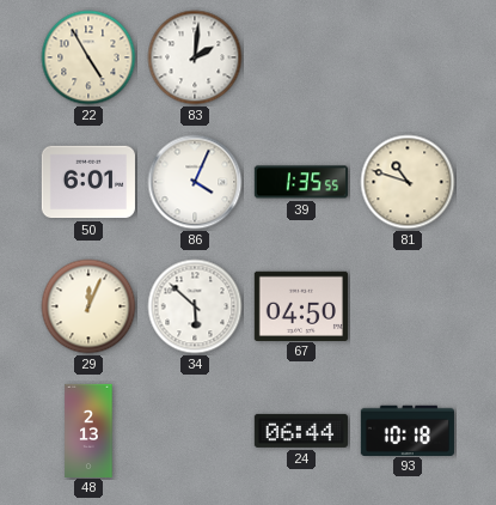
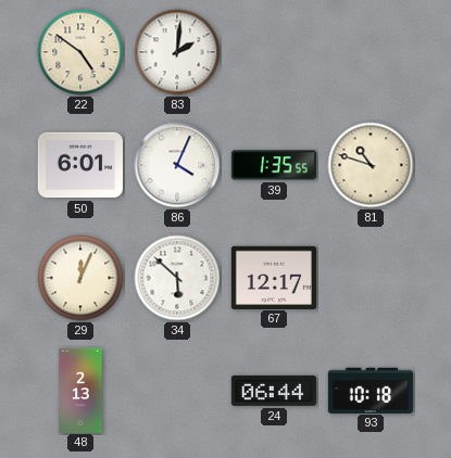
22: 4:55 -> 4:51 (80, 52)
67: 04:50 -> 12:17 (274, 277)
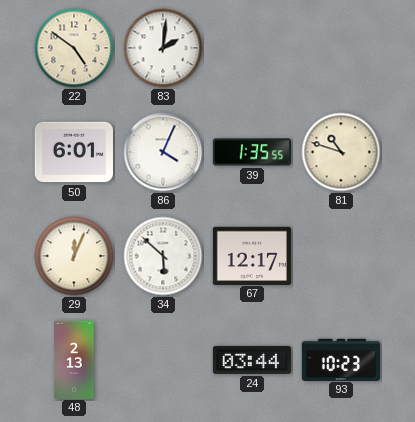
24: 06:44 -> 03:44 (252, 360)
93: 10:18 -> 10:23 (341, 359)
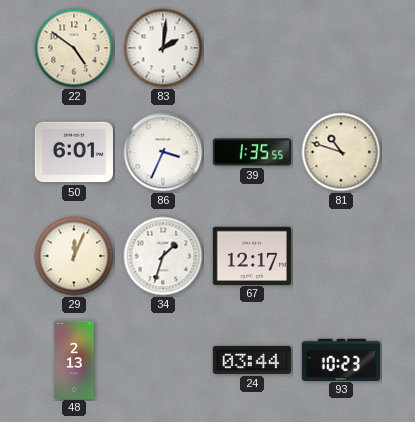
86: 4:04 -> 3:34 (163, 152)
34: 5:52 -> 1:33 (163, 256)
